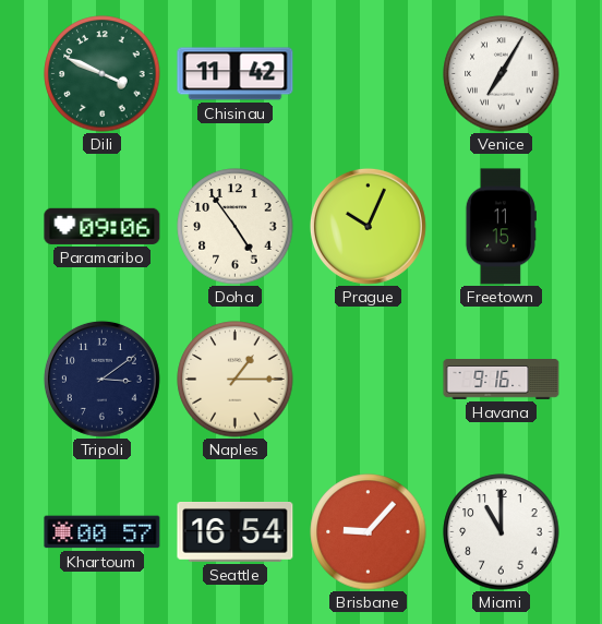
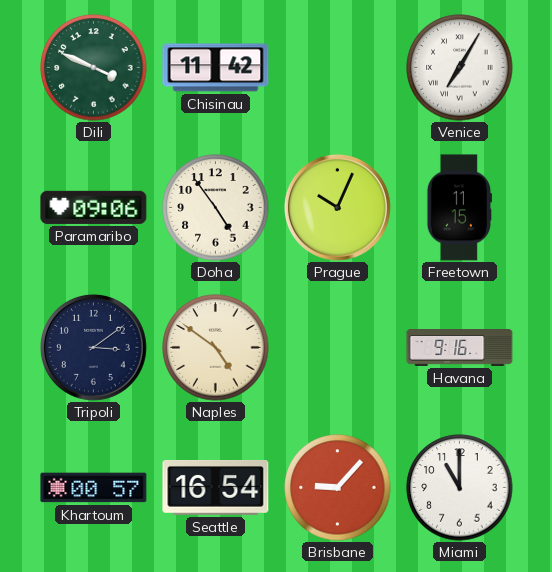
Naples: 1:15 -> 4:51 (216, 348)
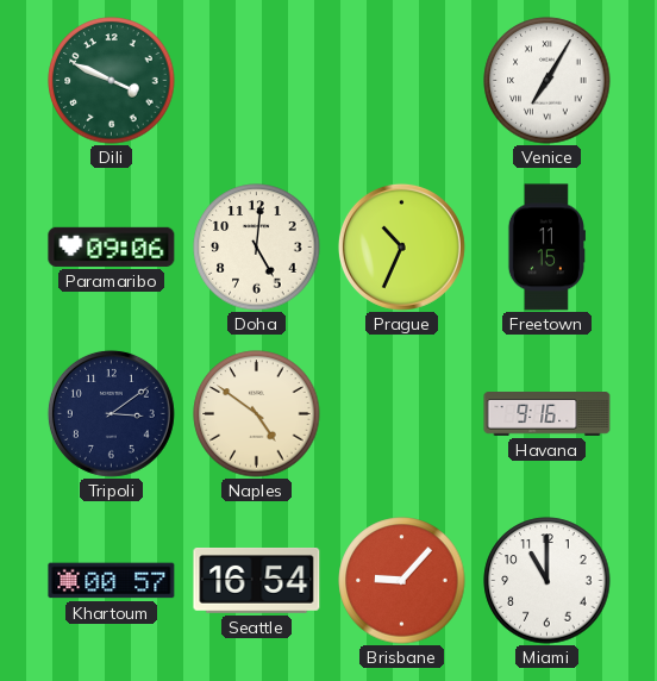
Chisinau: 11:42 -> none (216, 68)
Doha: 4:54 -> 5:01 (257, 248)
Prague: 10:04 -> 10:34 (401, 246)
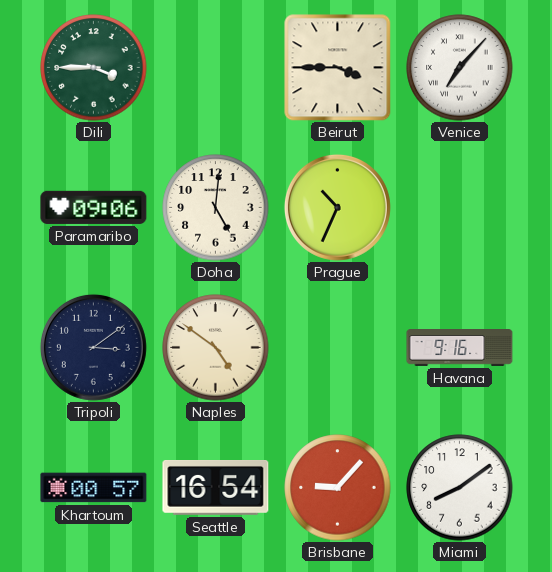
Dili: 3:49 -> 3:45 (94, 68)
Beirut: none -> 3:45 (338, 68)
Venice: 7:05 -> 7:07 (460, 68)
Freetown: 11:15 -> none (546, 248)
Miami: 11:00 -> 8:09 (460, 488)
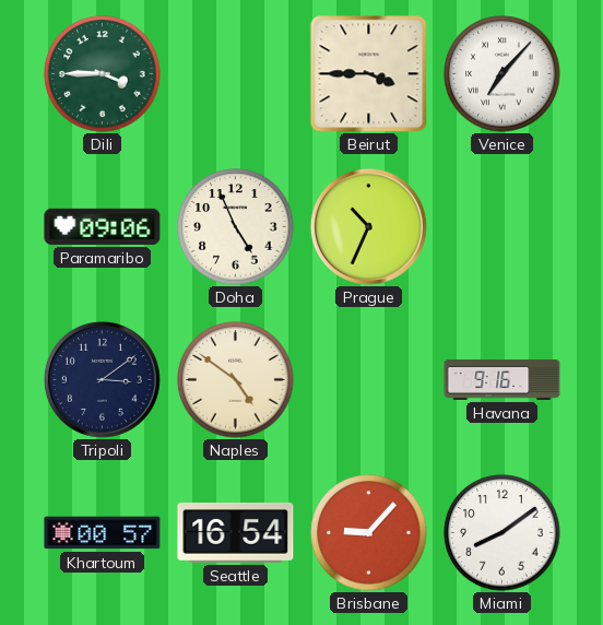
Doha: 5:01 -> 4:56 (236, 227)
